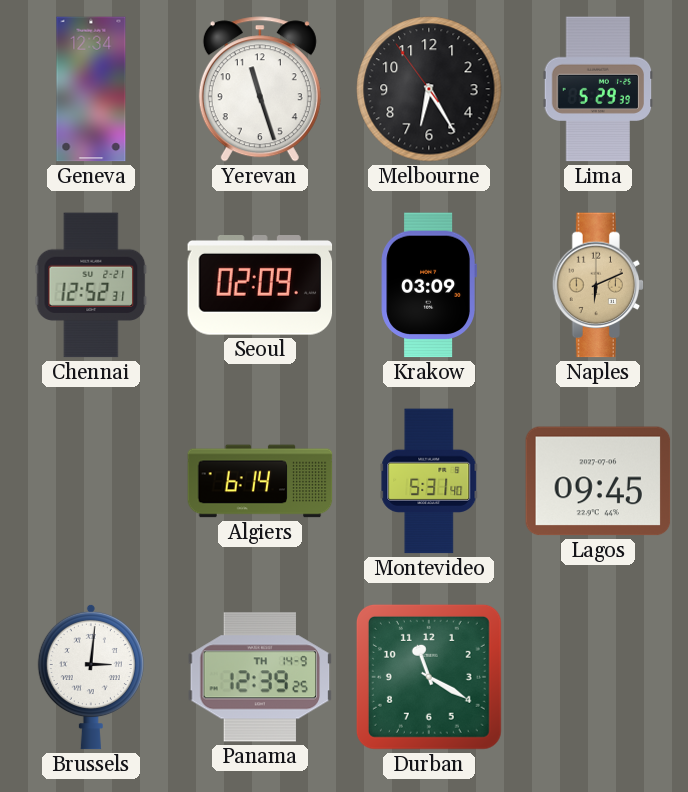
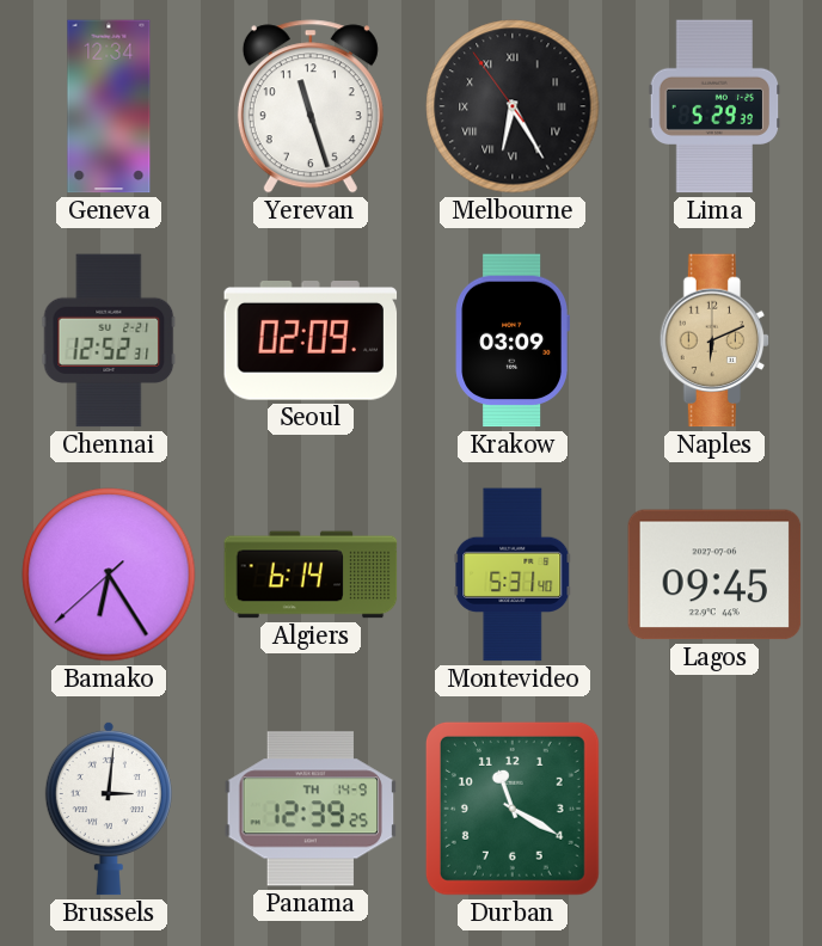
Melbourne numerals: Arabic -> Roman (513, 106)
Bamako: none -> 6:24 (109, 575)
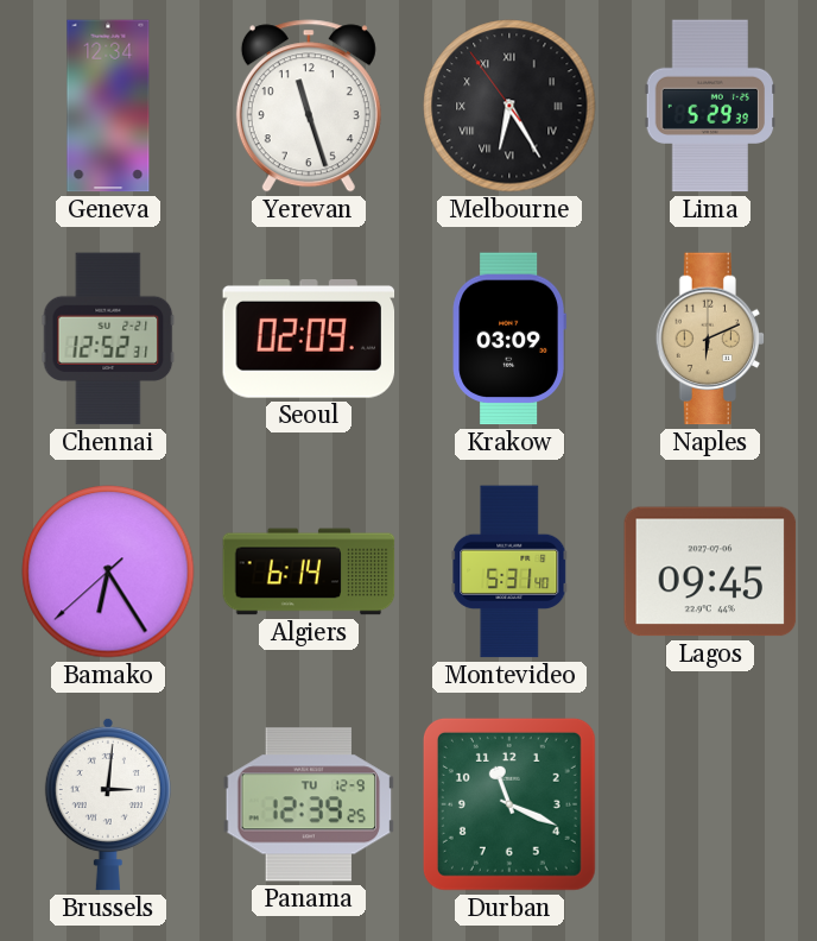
Panama date: TH 14-9 -> TU 12-9 (309, 804)
Durban: 11:20 -> 11:19 (509, 804)
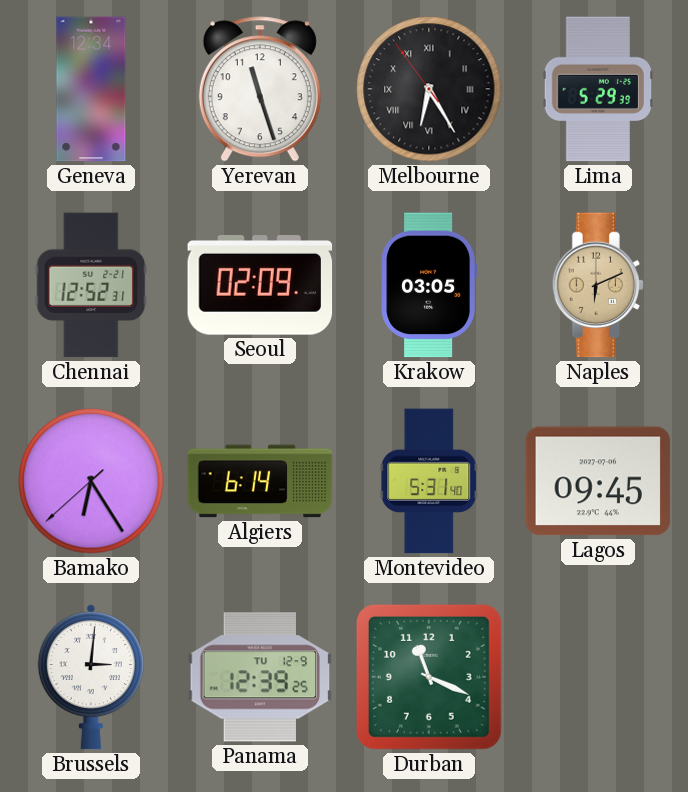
Krakow: 03:09 -> 03:05 (428, 285)
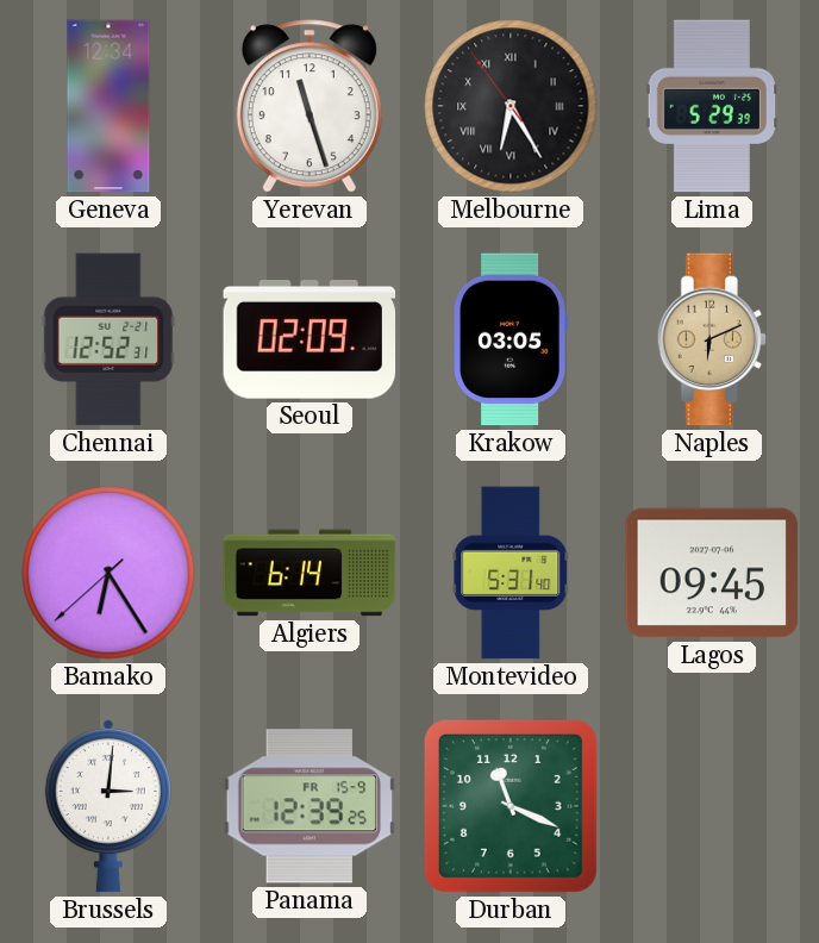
Panama date: TU 12-9 -> FR 15-9 (310, 806)
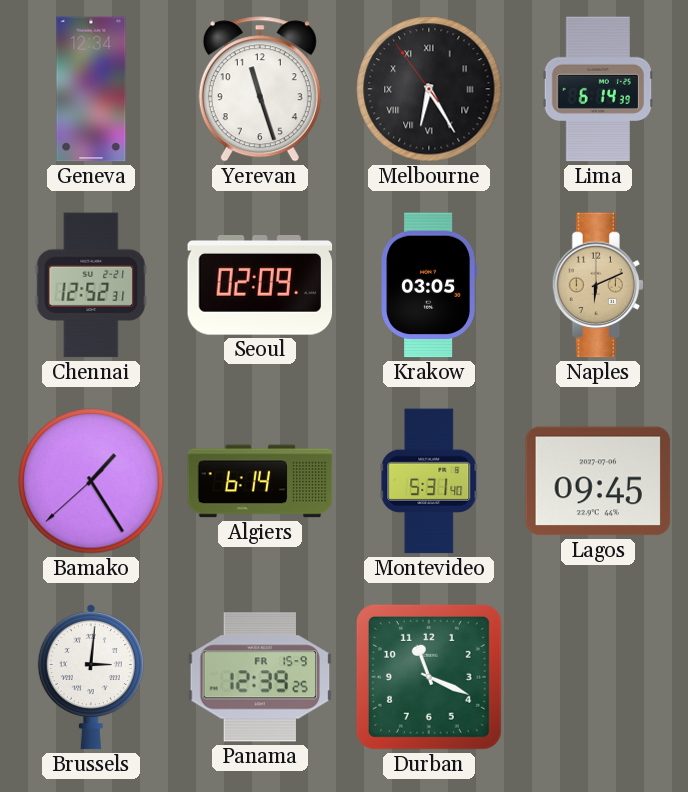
Lima: 5:29 -> 6:14 (598, 89)
Bamako: 6:24 -> 1:24 (91, 481)
